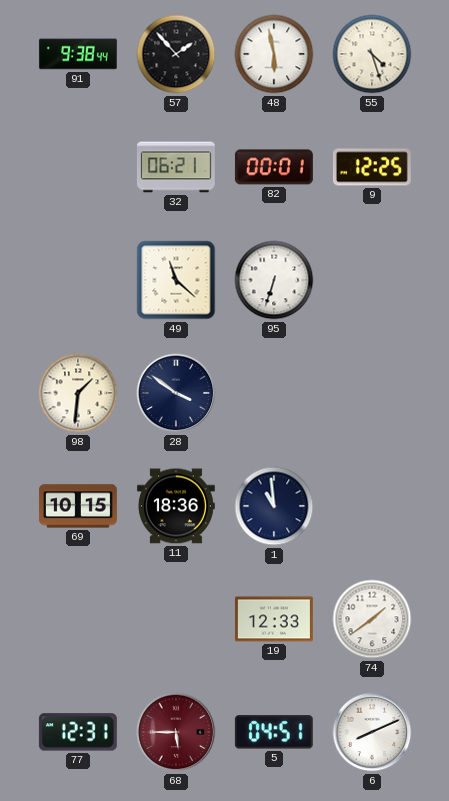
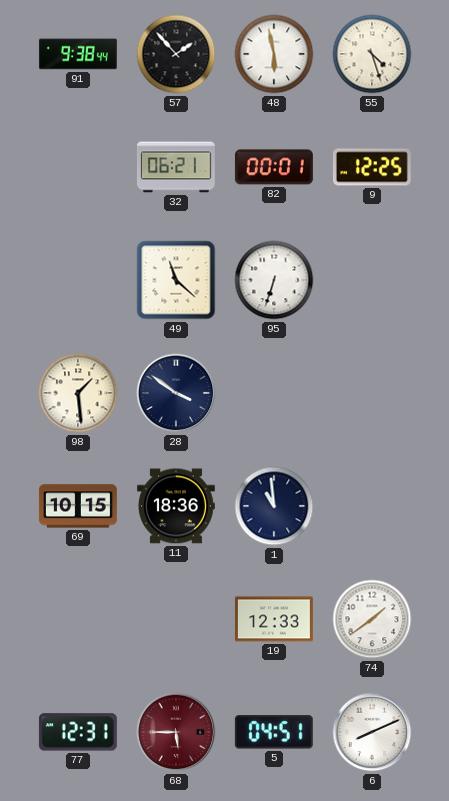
98: 1:31 -> 1:29 (78, 393)
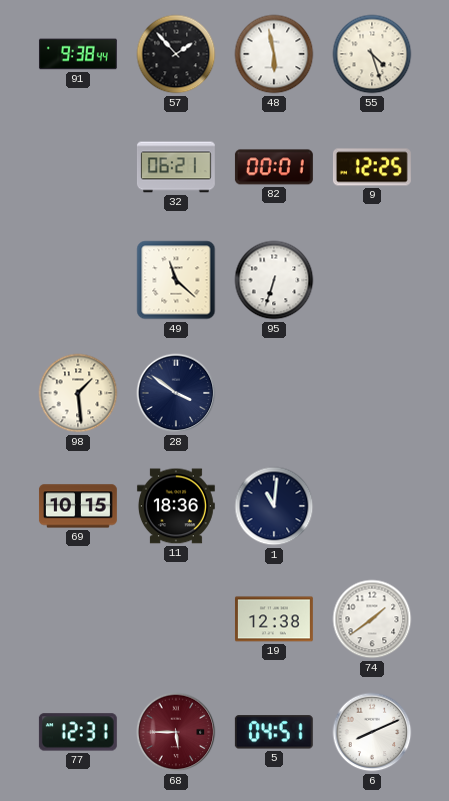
1: 10:59 -> 11:01 (274, 506)
19: 12:33 -> 12:38 (274, 619)
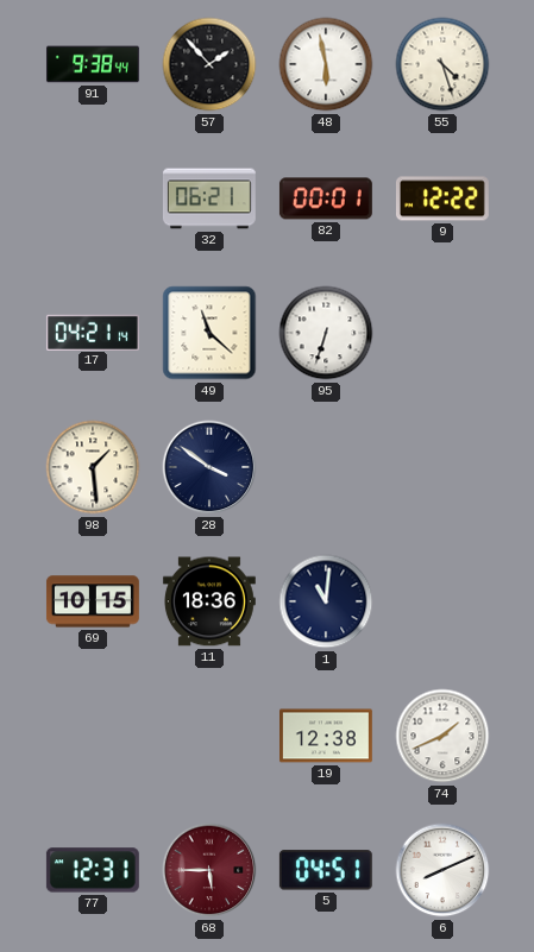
9: 12:25 -> 12:22 (442, 198)
17: none -> 04:21 (93, 332)
74: 1:39 -> 1:41 (442, 736)
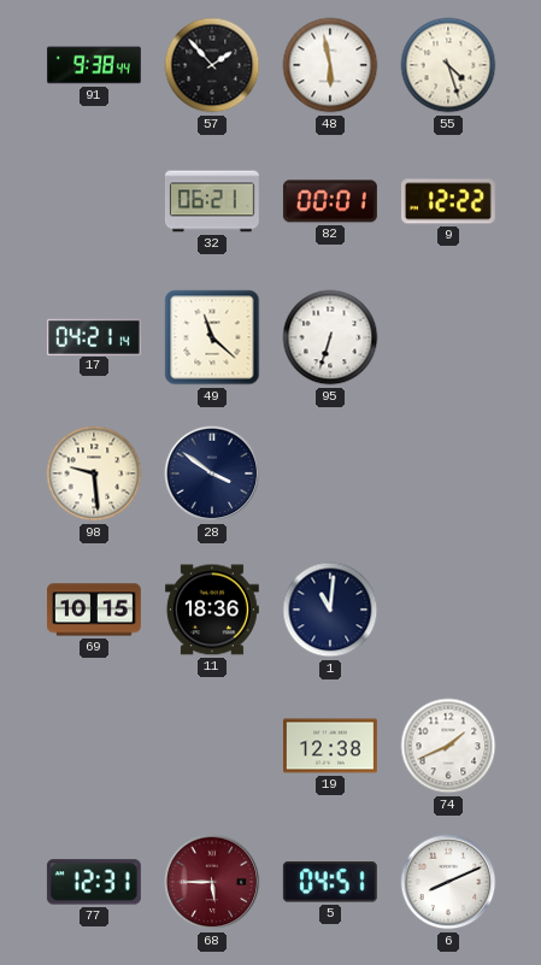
98: 1:29 -> 9:29 (94, 473)
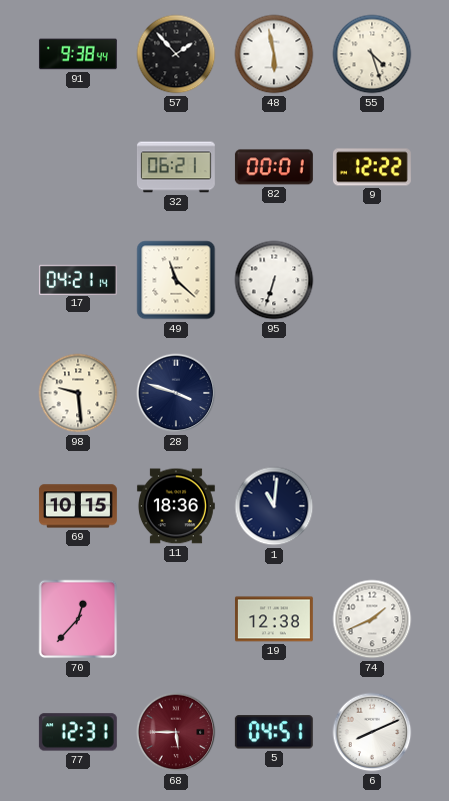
28: 3:51 -> 3:48 (176, 393)
70: none -> 12:37 (78, 619)
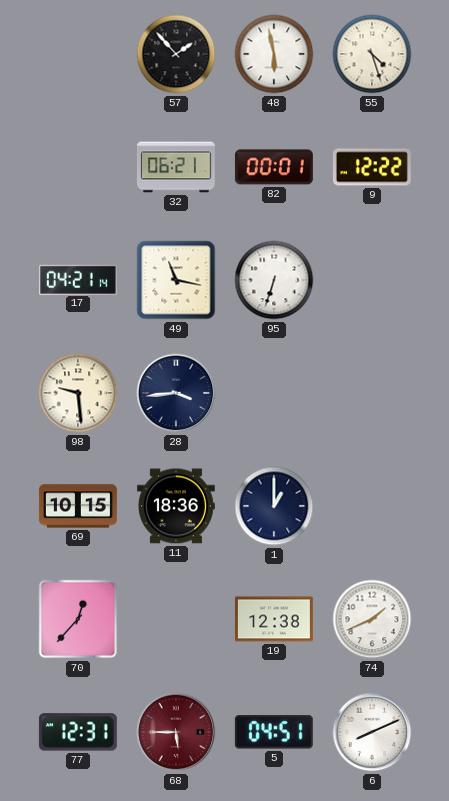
91: 9:38 -> none (78, 54)
49: 11:22 -> 11:17 (176, 280)
28: 3:48 -> 3:44 (176, 393)
1: 11:01 -> 1:00 (274, 506)
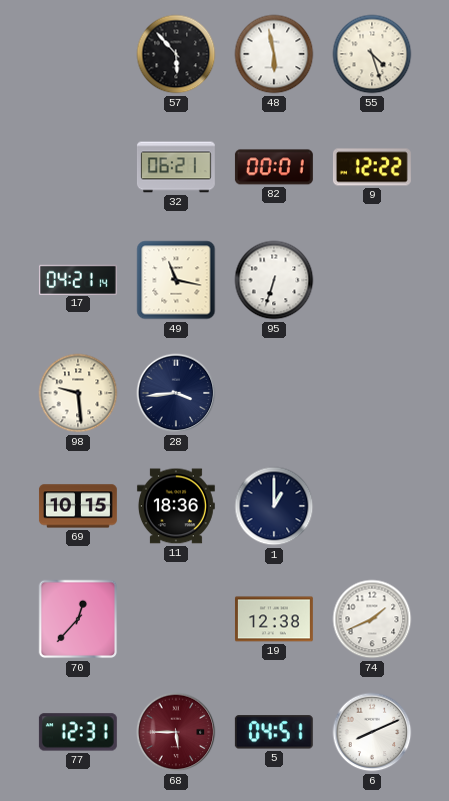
57: 1:53 -> 5:53 (176, 54)
